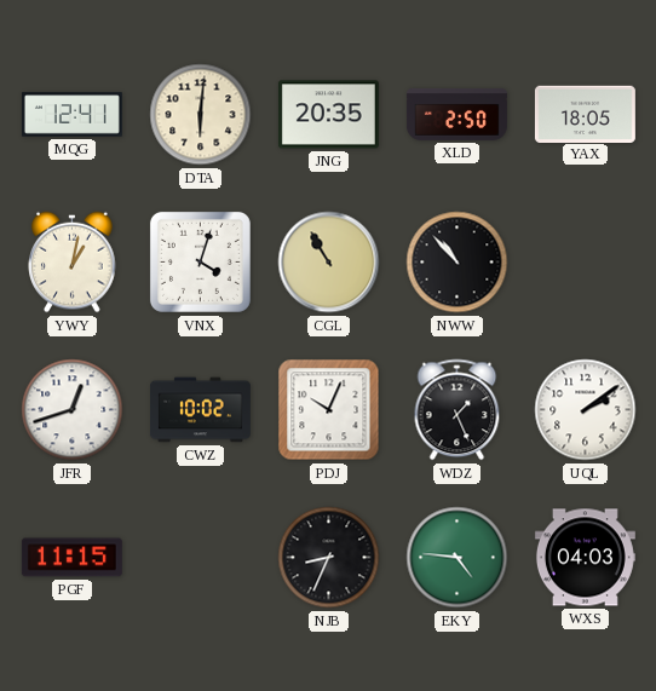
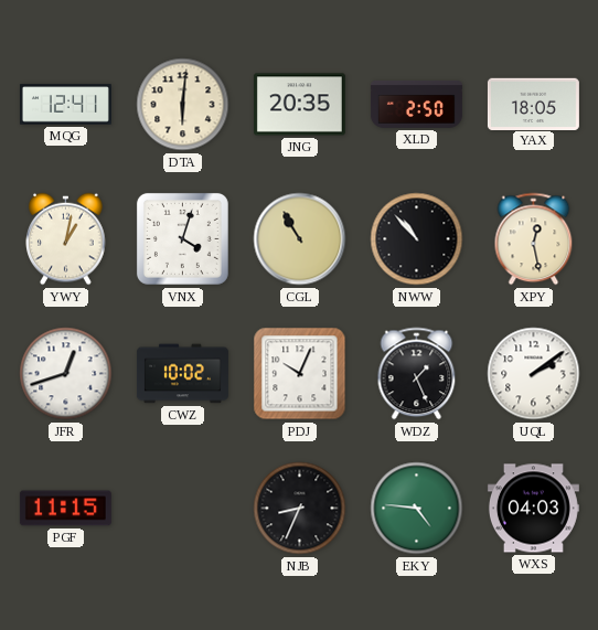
XPY: none -> 12:28 (534, 239)
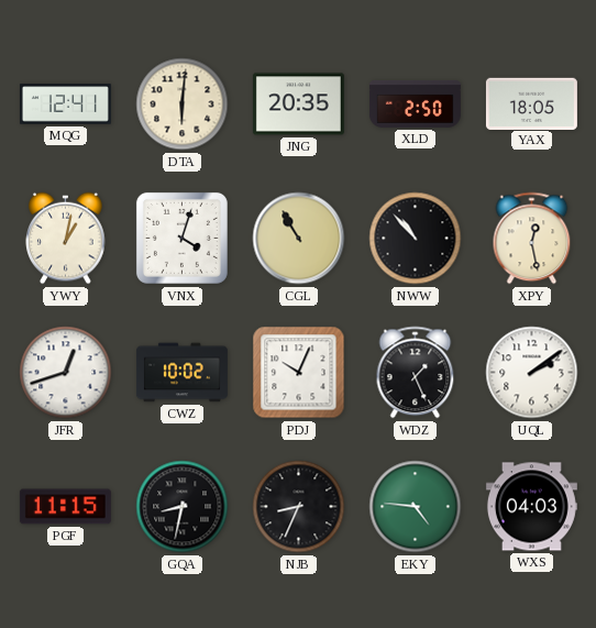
GQA: none -> 8:32 (183, 507)
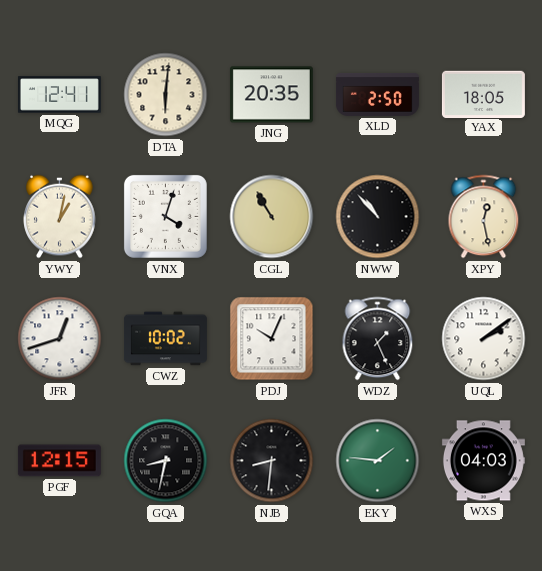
PGF: 11:15 -> 12:15 (59, 461)
NJB: 8:34 -> 8:31 (272, 461)
EKY: 4:46 -> 1:46 (378, 461)
